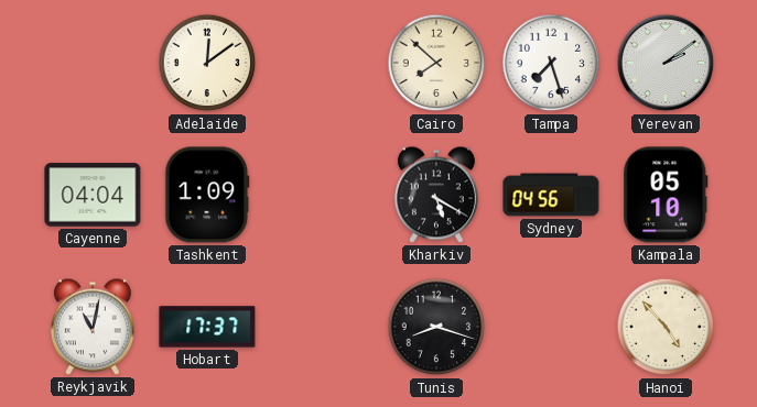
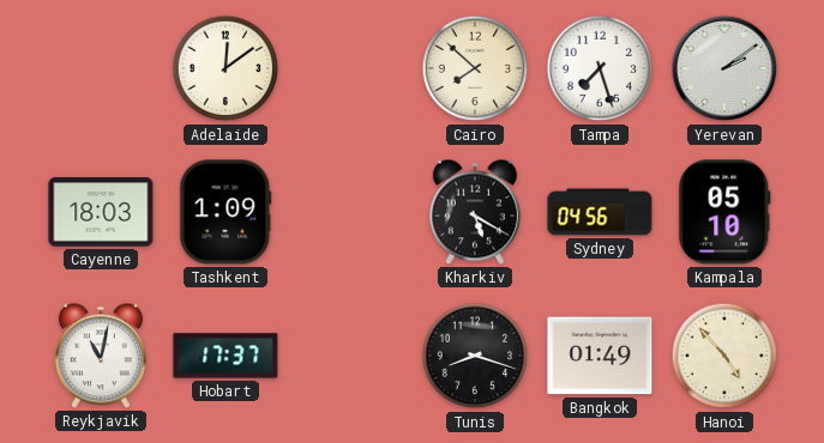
Cayenne: 04:04 -> 18:03 (101, 212)
Bangkok: none -> 01:49 (600, 356)
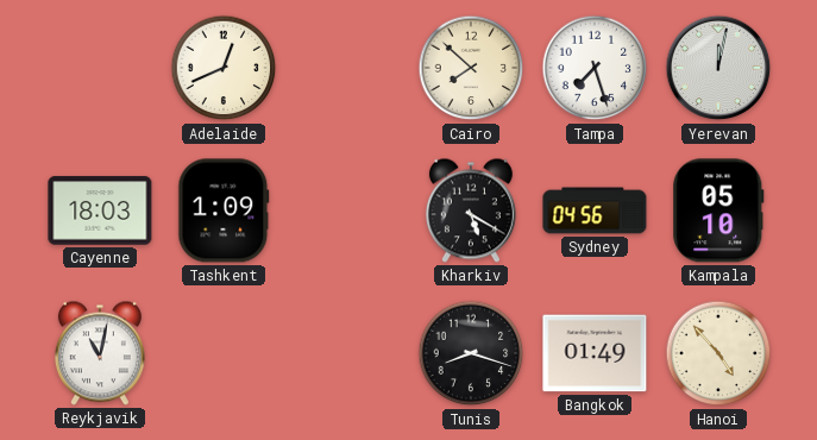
Adelaide: 12:09 -> 12:41 (224, 68)
Yerevan: 2:09 -> 12:02 (718, 68)
Hobart: 17:37 -> none (225, 356)
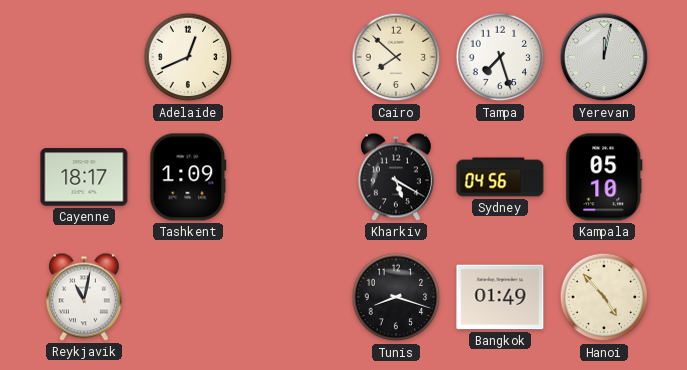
Cayenne: 18:03 -> 18:17 (84, 177)
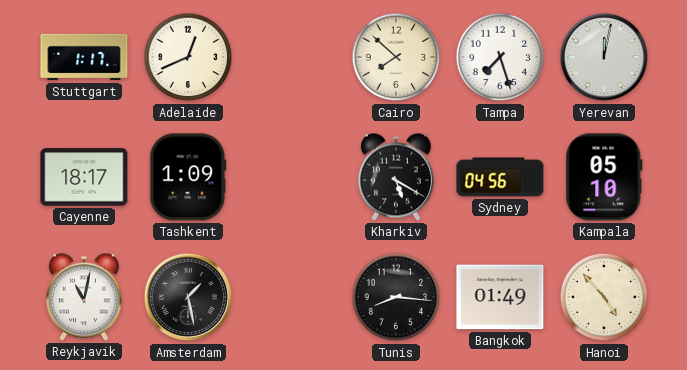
Stuttgart: none -> 1:17 (84, 57)
Amsterdam: none -> 1:28 (188, 297)
Tunis: 8:18 -> 8:16 (396, 297)
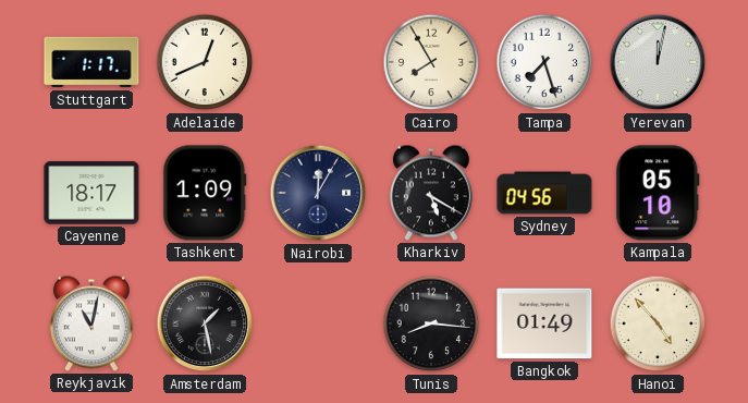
Cairo: 7:52 -> 7:55 (431, 62)
Nairobi: none -> 12:05 (318, 193)
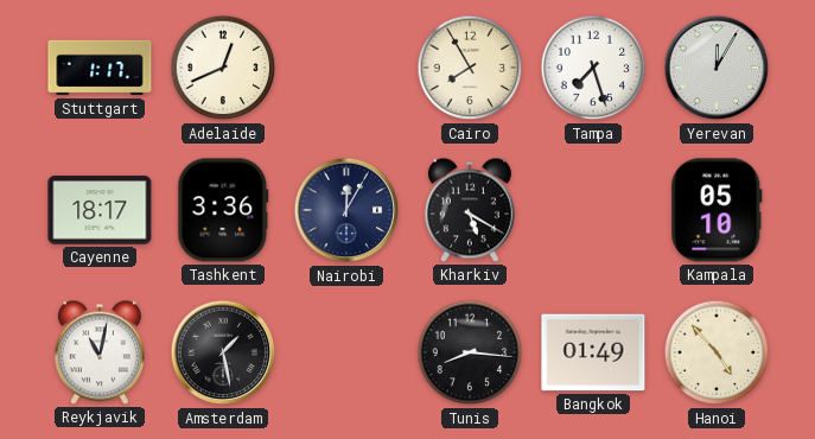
Yerevan: 12:02 -> 12:05 (717, 68)
Tashkent: 1:09 -> 3:36 (223, 210)
Sydney: 04:56 -> none (544, 193)
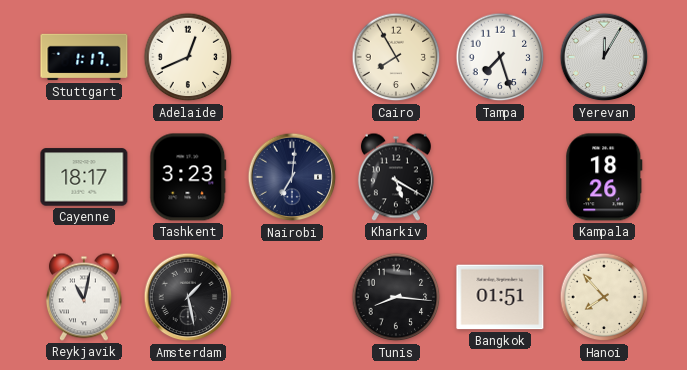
Tashkent: 3:36 -> 3:23 (188, 177)
Nairobi: 12:05 -> 7:01 (292, 177)
Kampala: 05:10 -> 18:26 (604, 177)
Bangkok: 01:49 -> 01:51 (500, 297)
Hanoi: 4:53 -> 7:53 (604, 297)
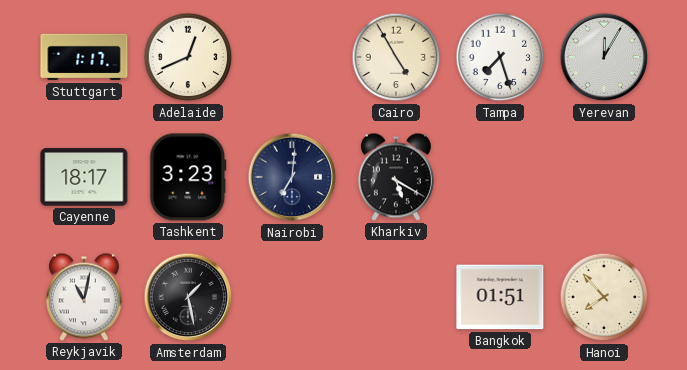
Cairo: 7:55 -> 4:55 (396, 57)
Kampala: 18:26 -> none (604, 177)
Tunis: 8:16 -> none (396, 297)
